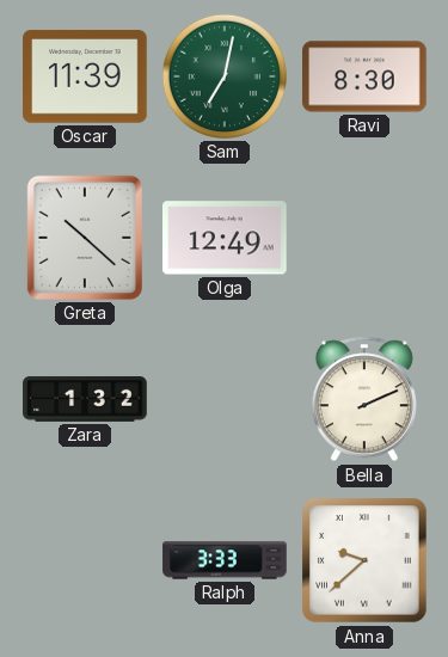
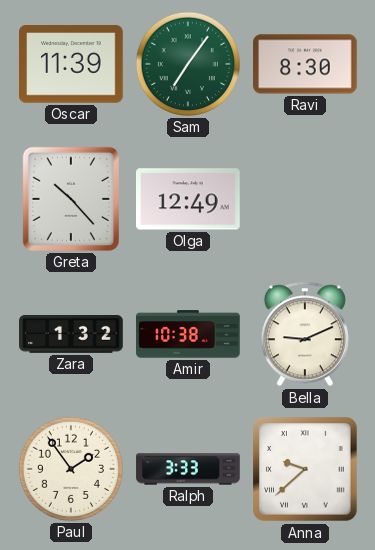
Sam: 7:02 -> 7:06 (188, 64)
Greta: 10:22 -> 10:23 (71, 199)
Amir: none -> 10:38 (188, 334)
Bella: 2:11 -> 9:11 (305, 334)
Paul: none -> 1:54 (71, 469)
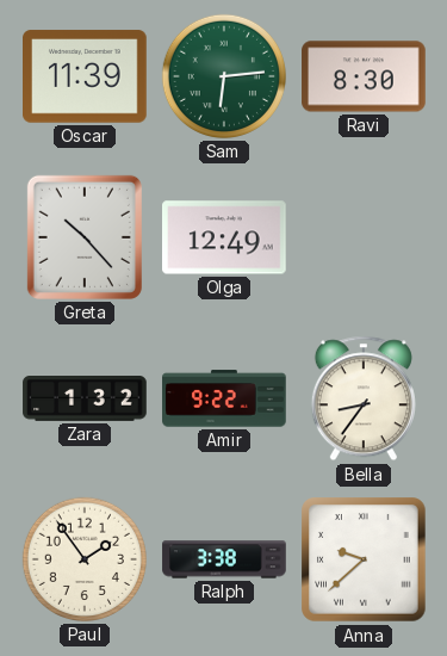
Sam: 7:06 -> 6:14 (224, 76)
Amir: 10:38 -> 9:22 (224, 398)
Bella: 9:11 -> 8:36 (364, 398)
Ralph: 3:33 -> 3:38 (224, 559)
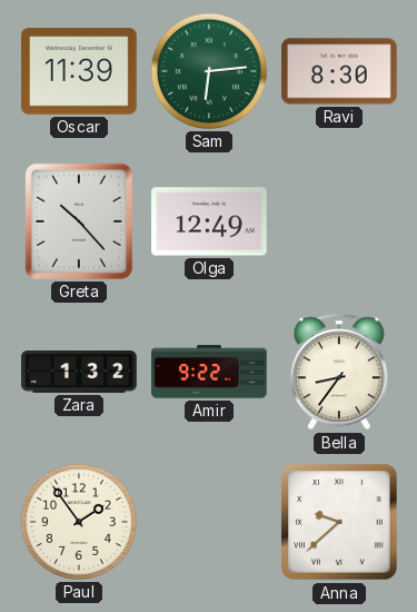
Ralph: 3:38 -> none (224, 559)
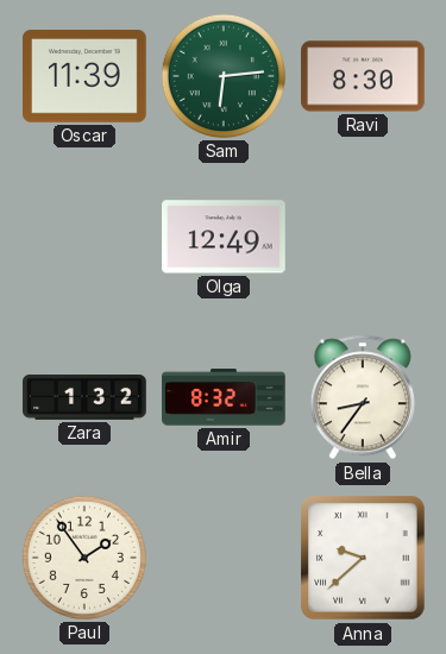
Greta: 10:23 -> none (79, 221)
Amir: 9:22 -> 8:32 (224, 397)
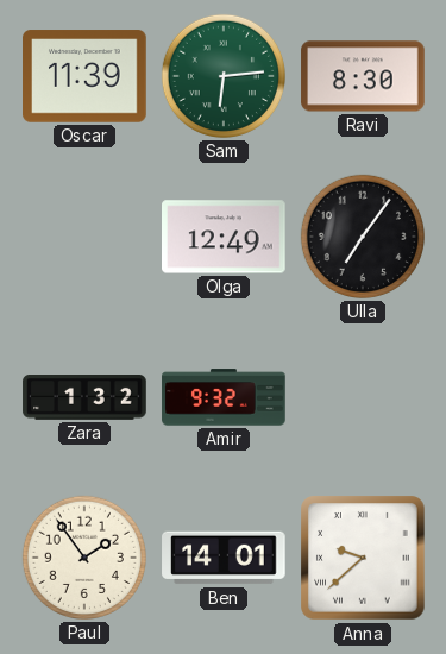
Ulla: none -> 7:06 (363, 237)
Amir: 8:32 -> 9:32 (224, 397)
Bella: 8:36 -> none (363, 397)
Ben: none -> 14:01 (224, 558)
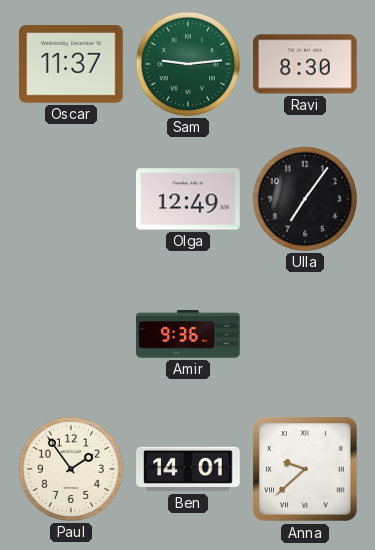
Oscar: 11:39 -> 11:37 (72, 64)
Sam: 6:14 -> 9:14 (188, 64)
Zara: 1:32 -> none (84, 398)
Amir: 9:32 -> 9:36 (188, 334)
